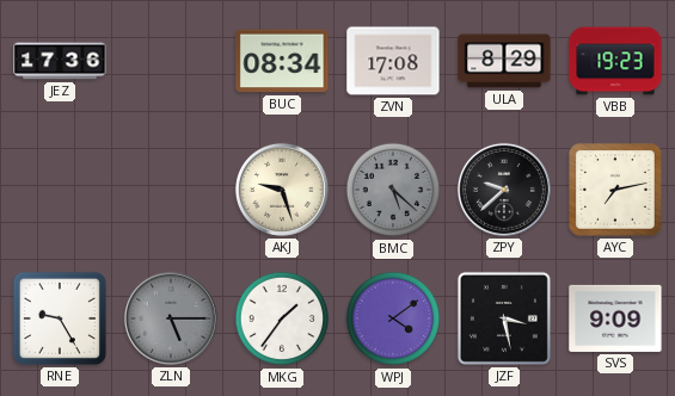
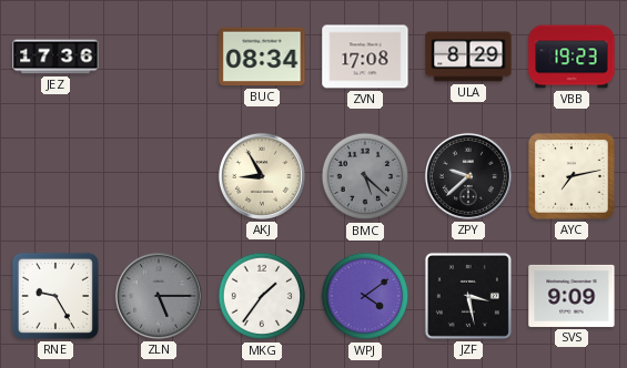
AKJ: 9:27 -> 8:55 (262, 176)
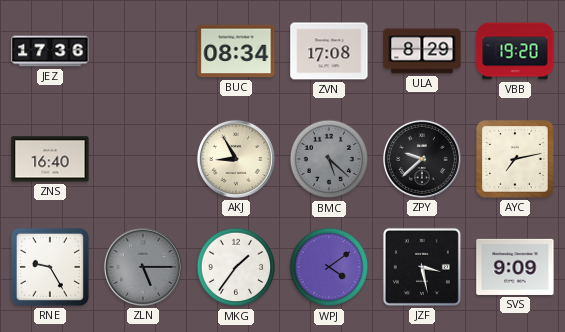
VBB: 19:23 -> 19:20 (515, 51)
ZNS: none -> 16:40 (50, 159)
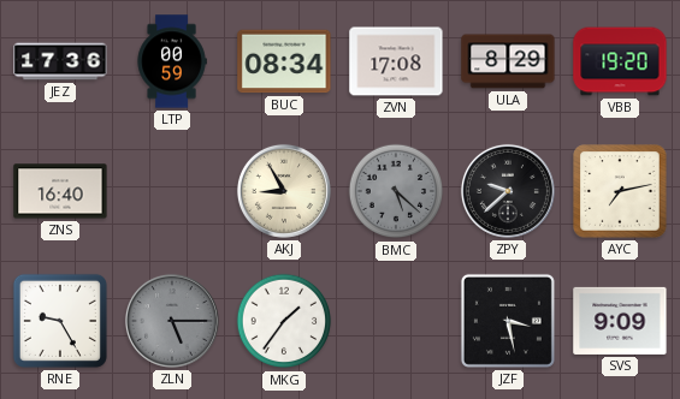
LTP: none -> 00:59 (172, 61)
WPJ: 4:09 -> none (329, 267)
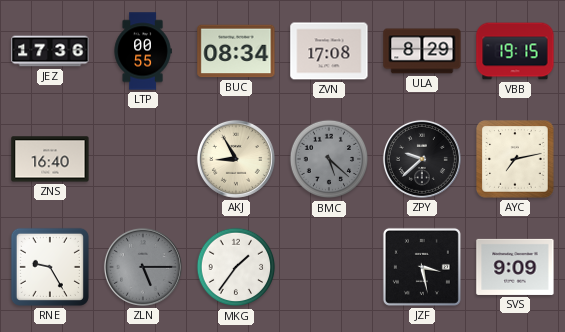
LTP: 00:59 -> 00:55 (143, 51)
VBB: 19:20 -> 19:15 (515, 51)
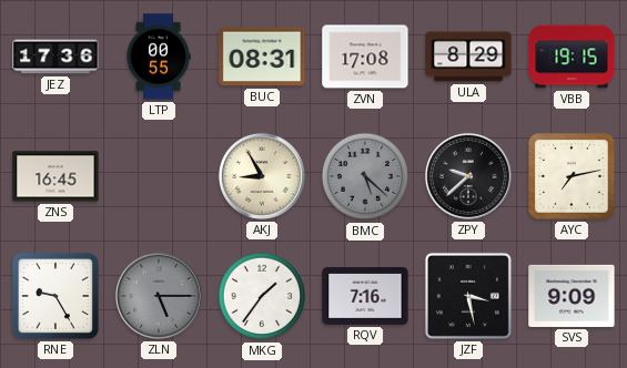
BUC: 08:34 -> 08:31 (262, 57)
ZNS: 16:40 -> 16:45 (55, 176)
RQV: none -> 7:16 (365, 296)
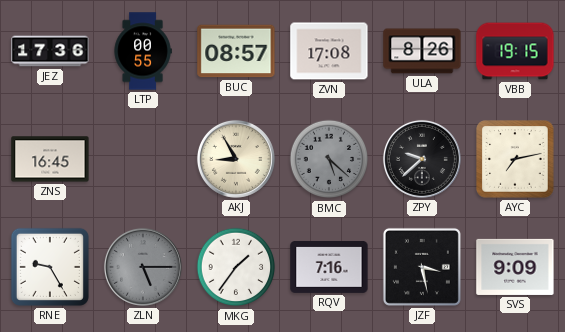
BUC: 08:31 -> 08:57 (236, 51)
ULA: 8:29 -> 8:26 (422, 51)
